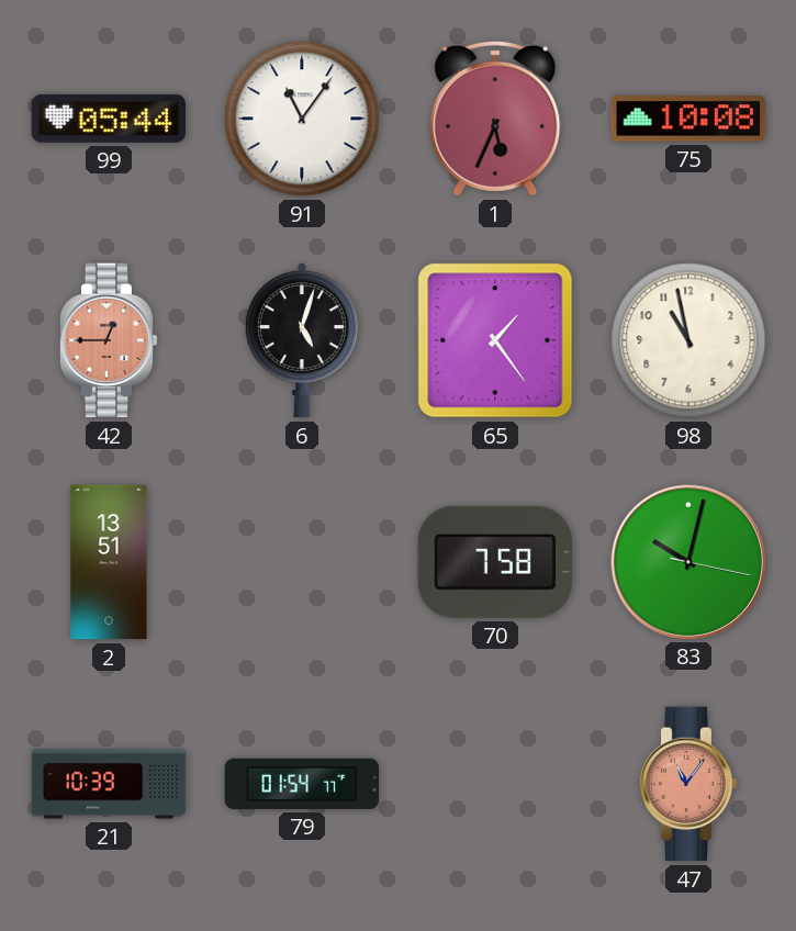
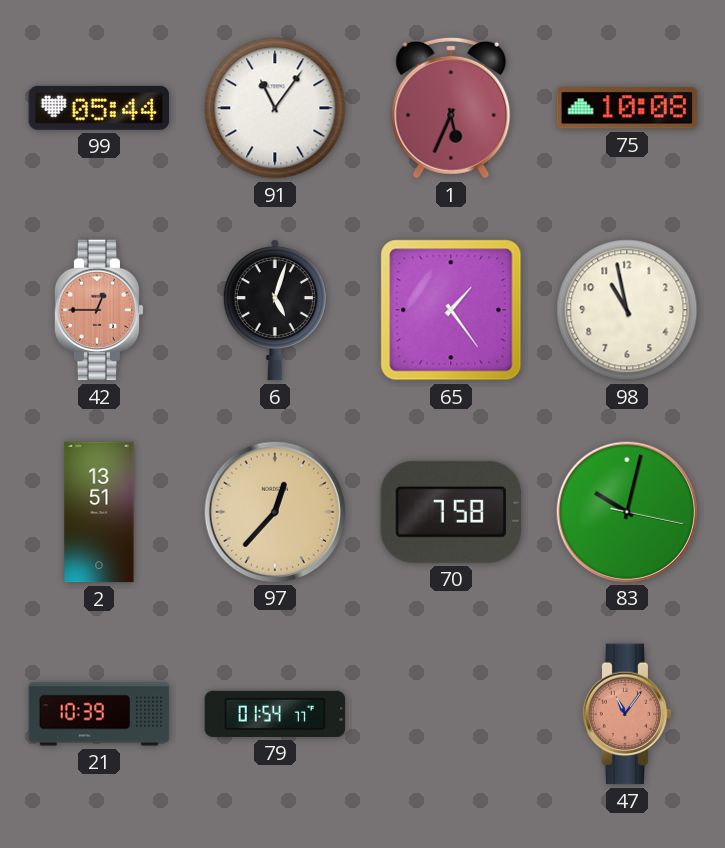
97: none -> 12:37 (274, 511)
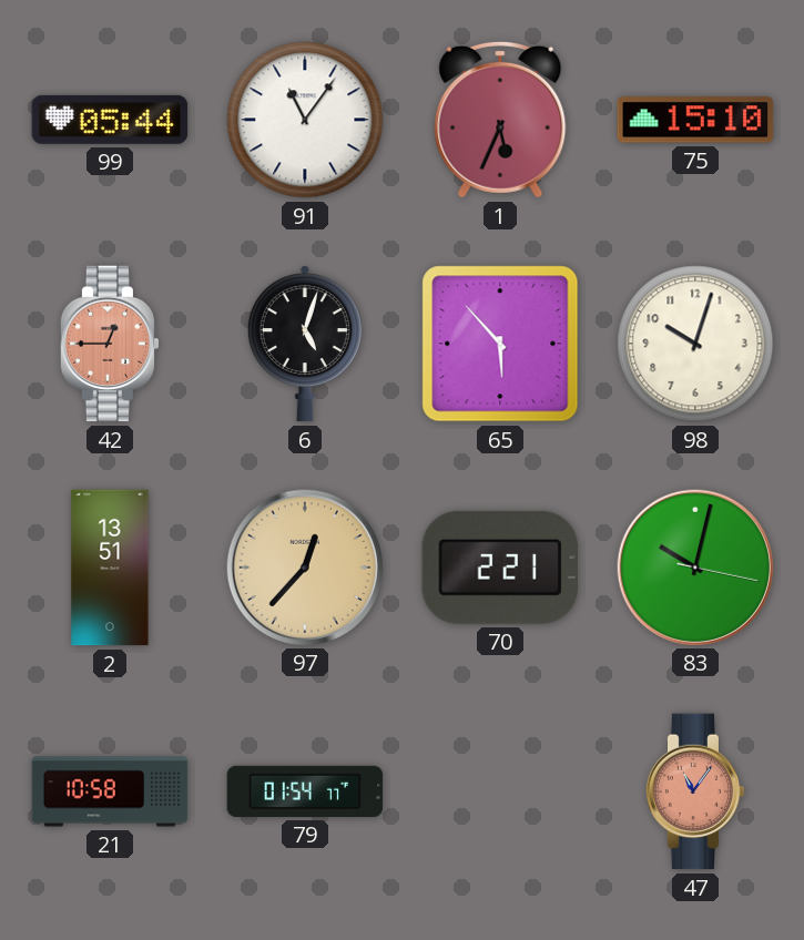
75: 10:08 -> 15:10 (695, 120)
65: 1:24 -> 5:53 (500, 344)
98: 10:58 -> 10:03 (695, 344)
70: 7:58 -> 2:21 (499, 568)
21: 10:39 -> 10:58 (110, 791)
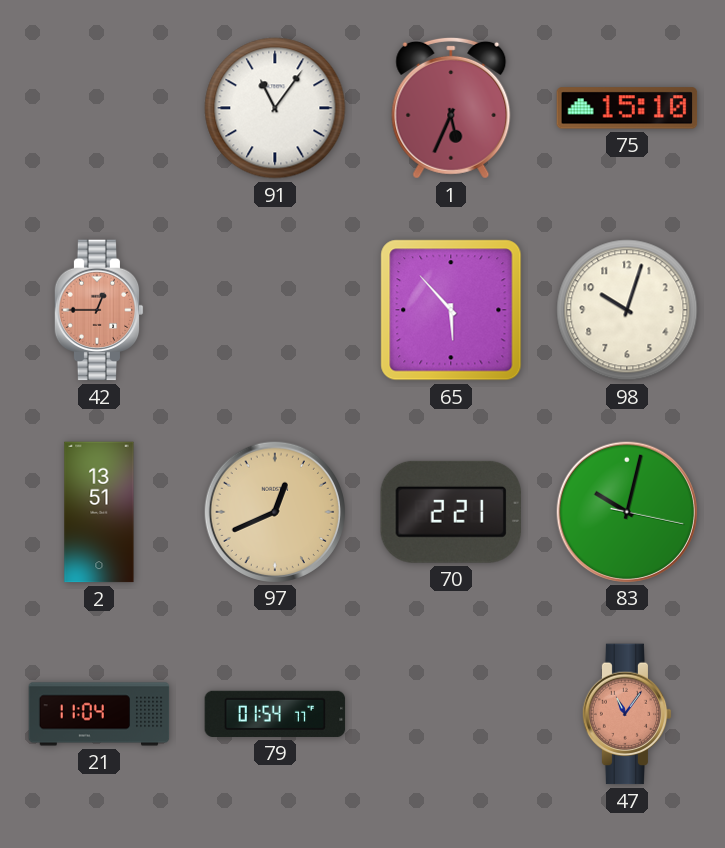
99: 05:44 -> none (110, 120)
6: 5:03 -> none (305, 345)
97: 12:37 -> 12:41 (274, 511)
21: 10:58 -> 11:04 (99, 714)
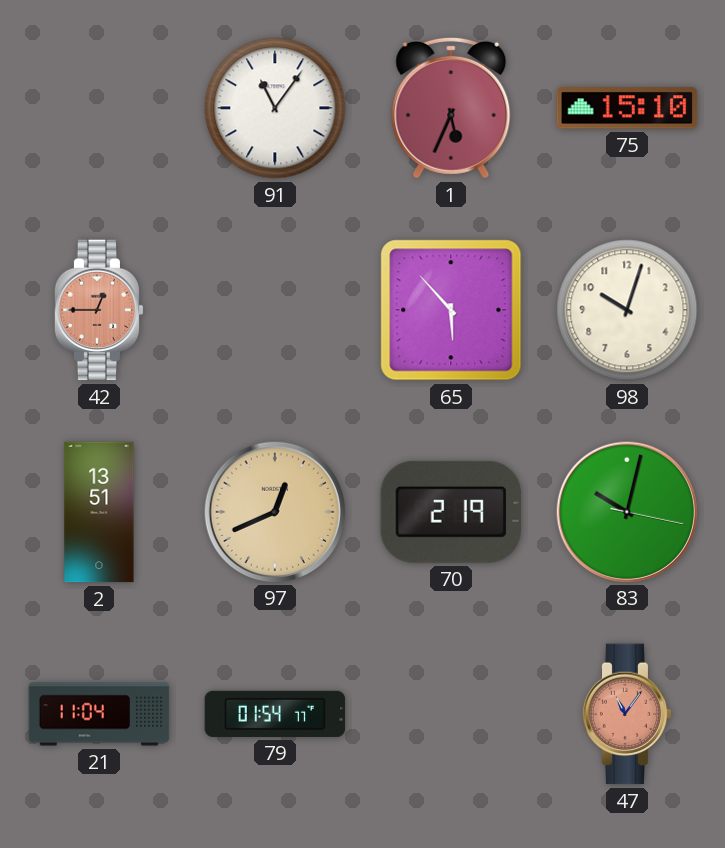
70: 2:21 -> 2:19 (450, 512)
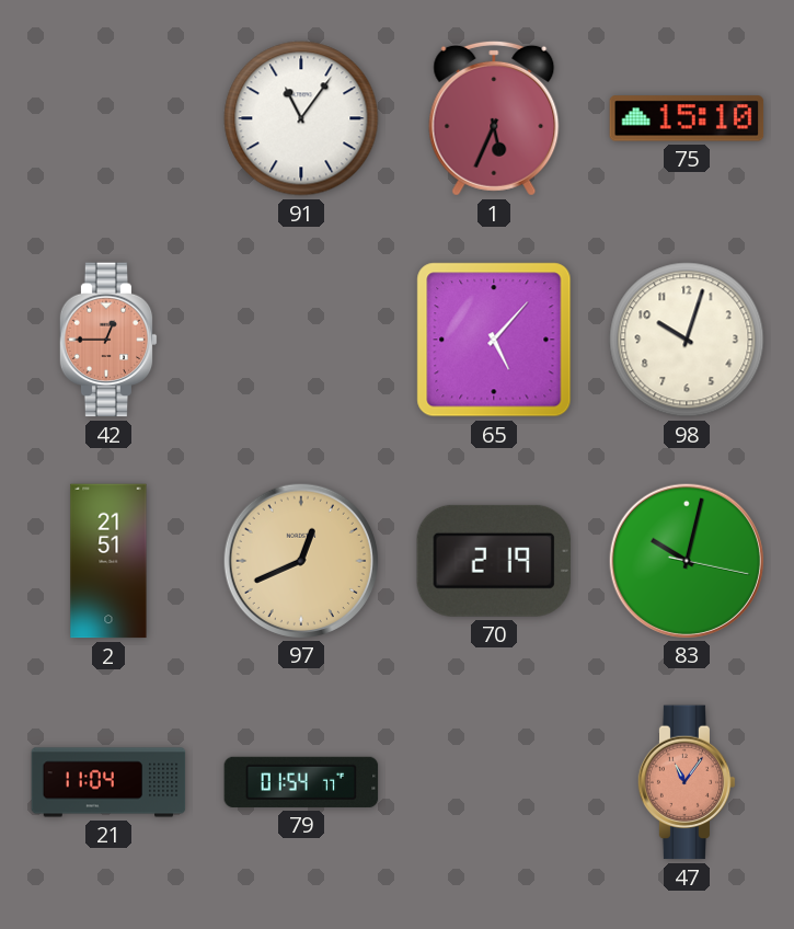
65: 5:53 -> 5:07 (494, 340)
2: 13:51 -> 21:51 (108, 561)
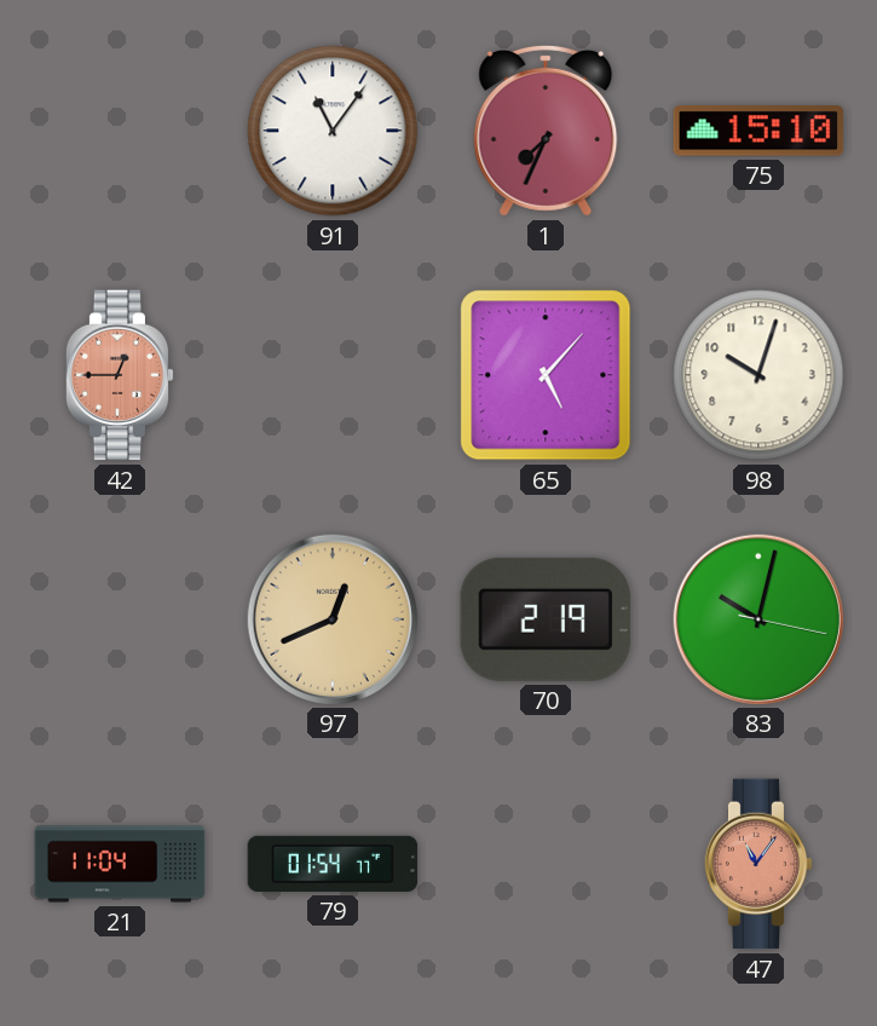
1: 5:34 -> 7:34 (546, 131)
2: 21:51 -> none (108, 561)
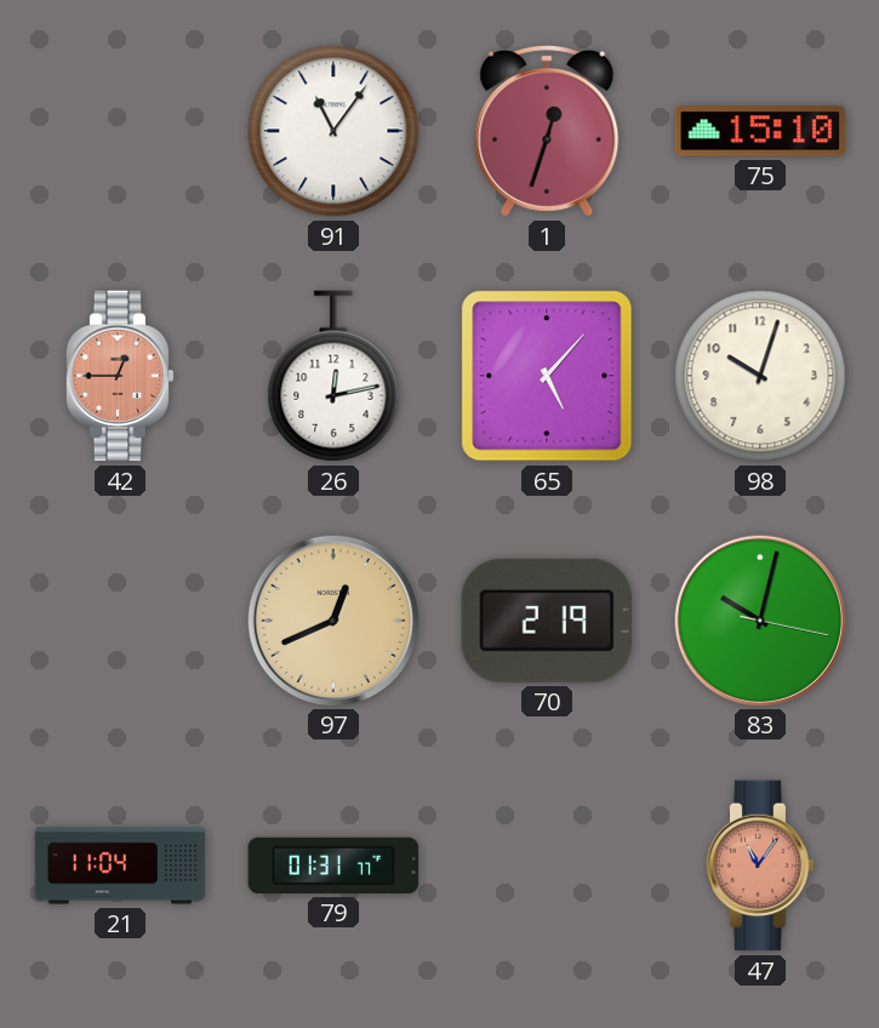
1: 7:34 -> 12:33 (547, 131)
26: none -> 12:13 (333, 376)
79: 01:54 -> 01:31 (333, 866)
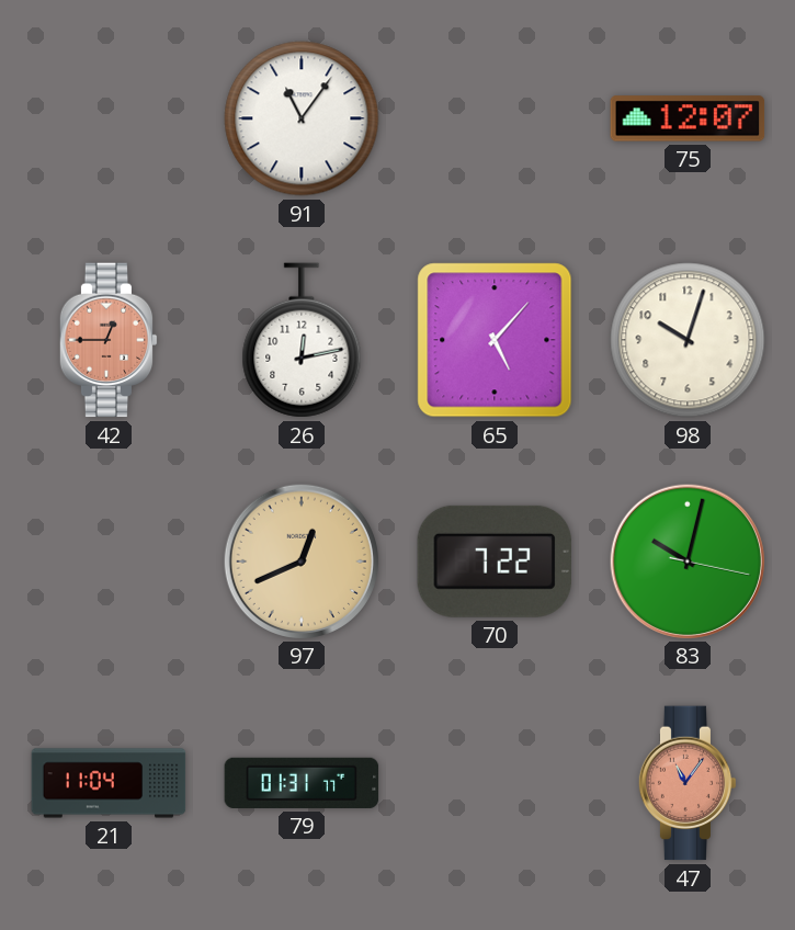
1: 12:33 -> none (547, 131)
75: 15:10 -> 12:07 (688, 118)
70: 2:19 -> 7:22 (493, 562)
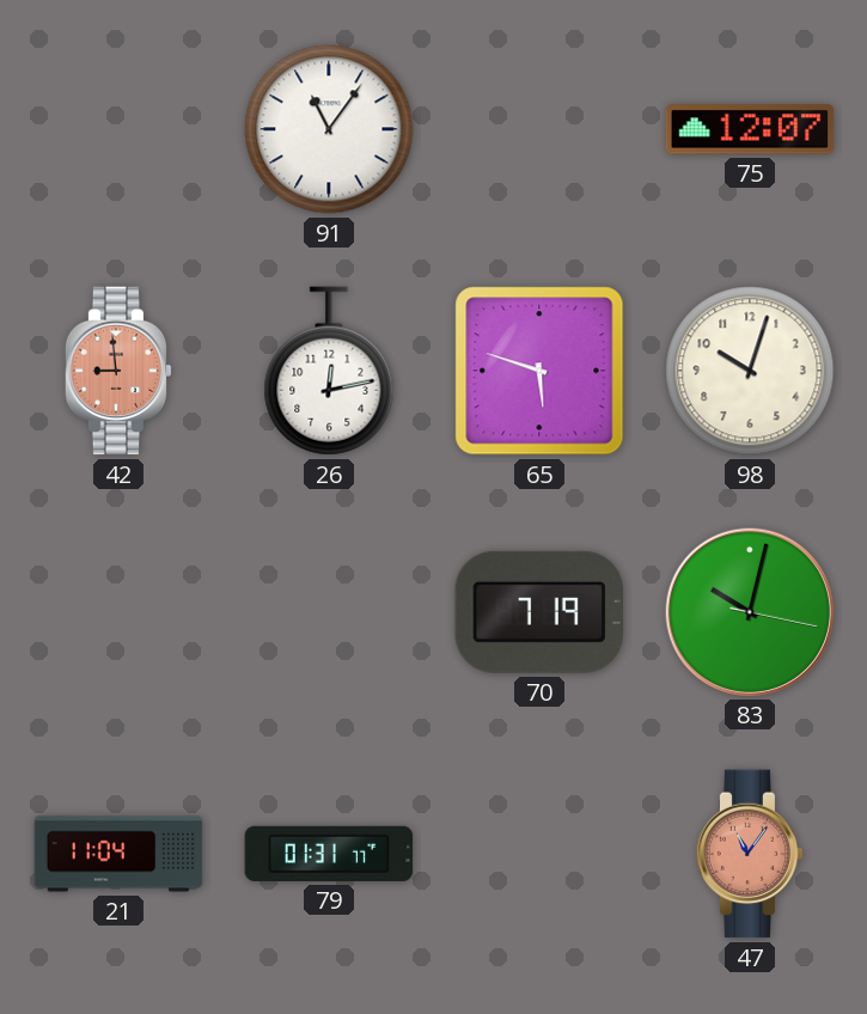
42: 12:45 -> 8:59 (118, 371)
65: 5:07 -> 5:48 (539, 371)
97: 12:41 -> none (300, 560)
70: 7:22 -> 7:19 (538, 612)
